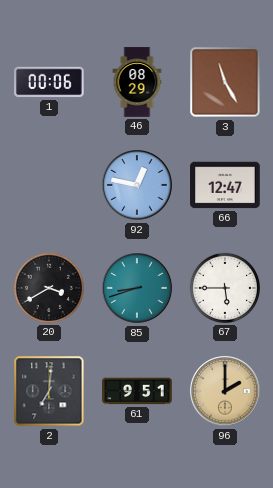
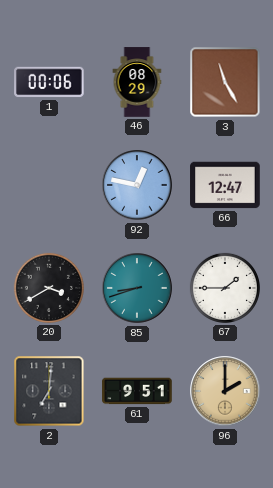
67: 5:45 -> 1:45 (225, 288)
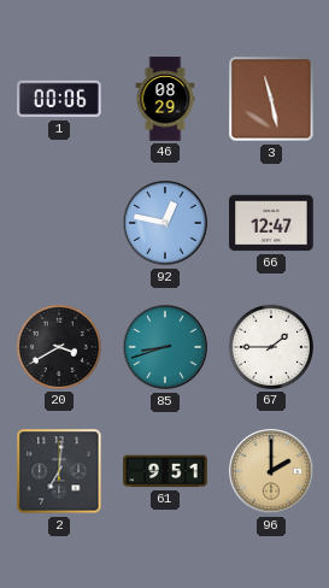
3: 11:25 -> 11:28 (271, 99)
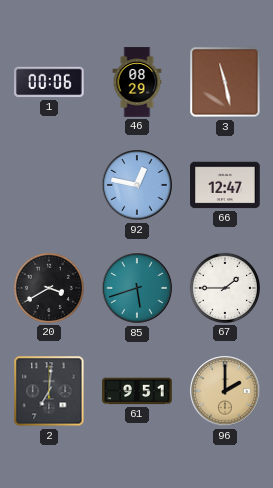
85: 8:42 -> 5:42 (137, 288)
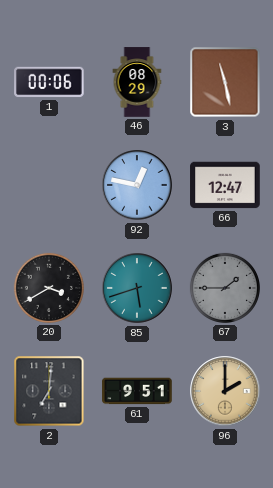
67 dial: white -> grey (225, 288)
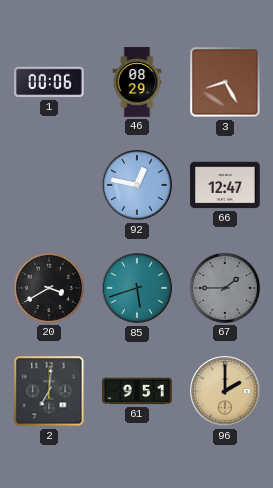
3: 11:28 -> 8:25 (225, 82)
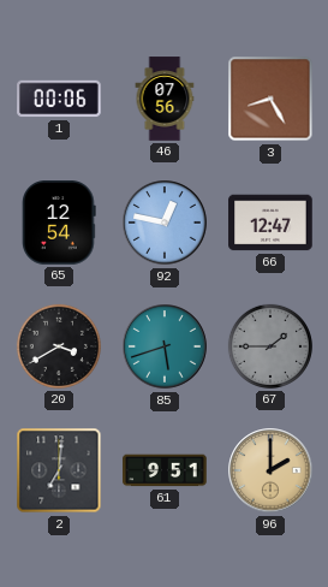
46: 08:29 -> 07:56 (165, 99)
65: none -> 12:54 (59, 223)
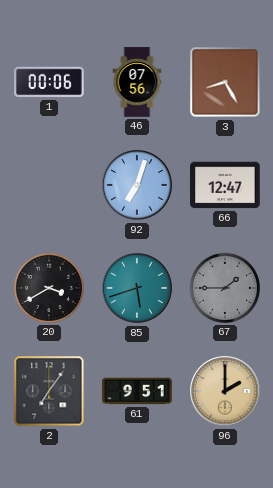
65: 12:54 -> none (59, 223)
92: 12:47 -> 7:03 (137, 185)
2: 7:01 -> 7:06 (49, 391)
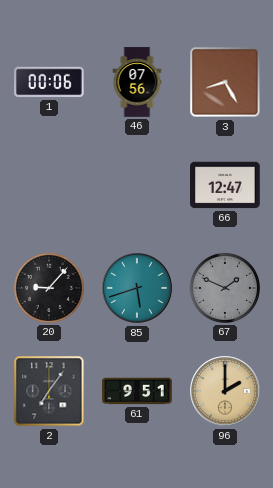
92: 7:03 -> none (137, 185)
20: 3:40 -> 9:07 (49, 288)
67: 1:45 -> 1:49 (225, 288)
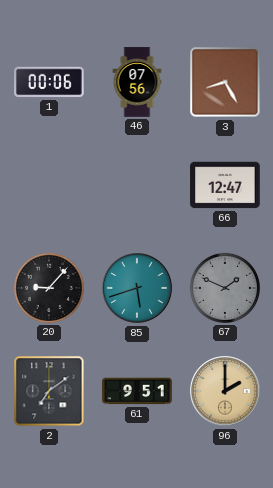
2: 7:06 -> 7:09 (49, 391)
